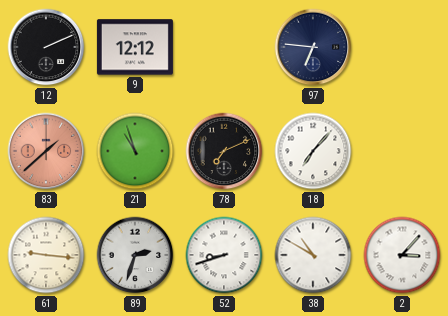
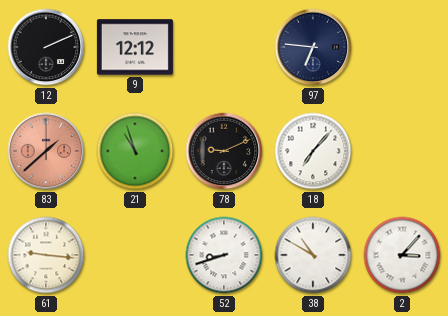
78: 7:11 -> 9:11 (224, 151)
89: 2:33 -> none (135, 255)
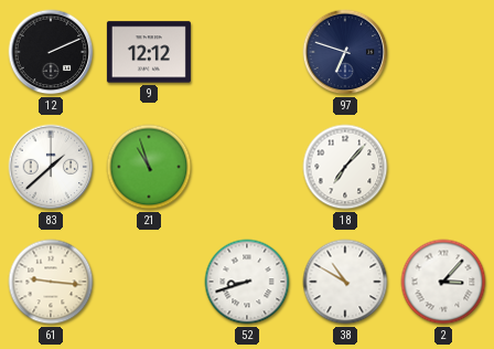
97: 6:46 -> 6:48 (345, 52)
83 dial: salmon -> white (51, 167)
78: 9:11 -> none (224, 151)
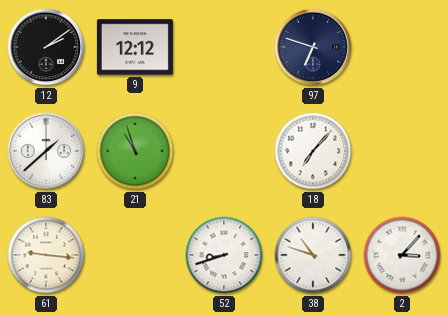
12: 2:11 -> 2:09 (46, 47)
38: 10:50 -> 10:48 (313, 255)
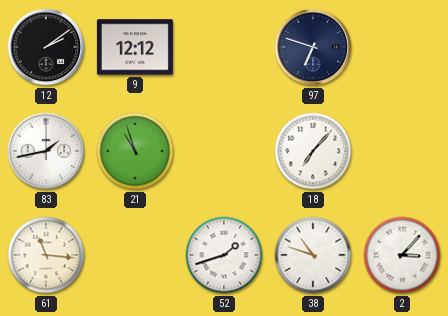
83: 1:38 -> 1:43 (46, 151)
61: 9:16 -> 11:16 (46, 255)
52: 8:42 -> 1:42 (224, 255)
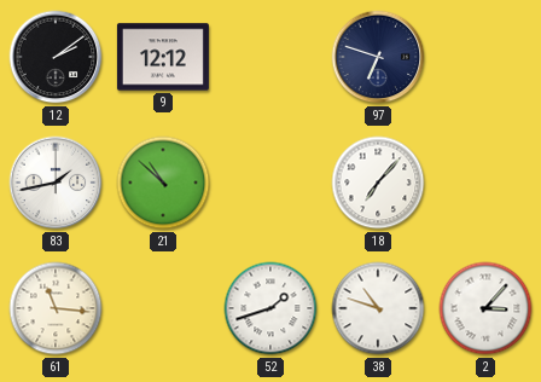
21: 10:57 -> 10:52 (163, 183)
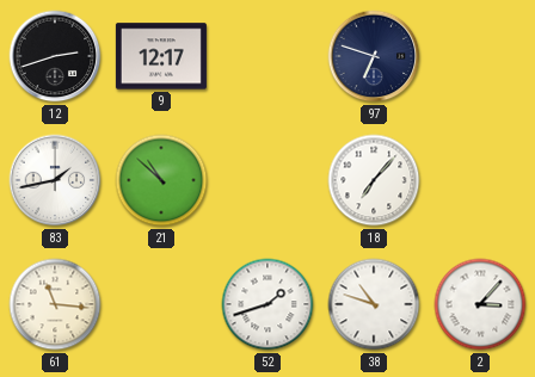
12: 2:09 -> 2:42 (55, 56)
9: 12:12 -> 12:17 (161, 56)
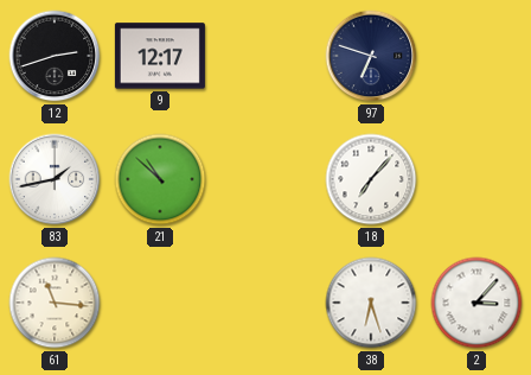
52: 1:42 -> none (267, 304)
38: 10:48 -> 6:27 (371, 303)
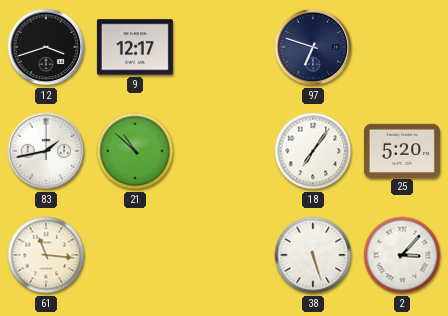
12: 2:42 -> 3:42 (46, 47)
18: 7:07 -> 7:06 (313, 151)
25: none -> 5:20 (402, 150)
38: 6:27 -> 5:27 (313, 255)
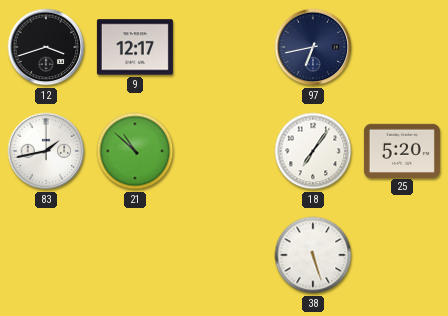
97: 6:48 -> 6:43 (313, 47)
61: 11:16 -> none (46, 255)
2: 3:07 -> none (402, 255)
